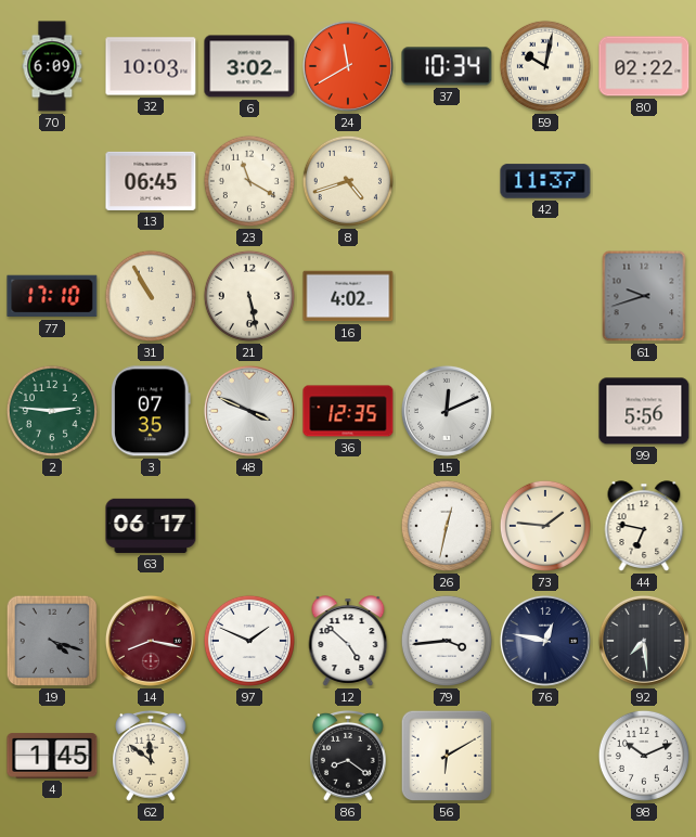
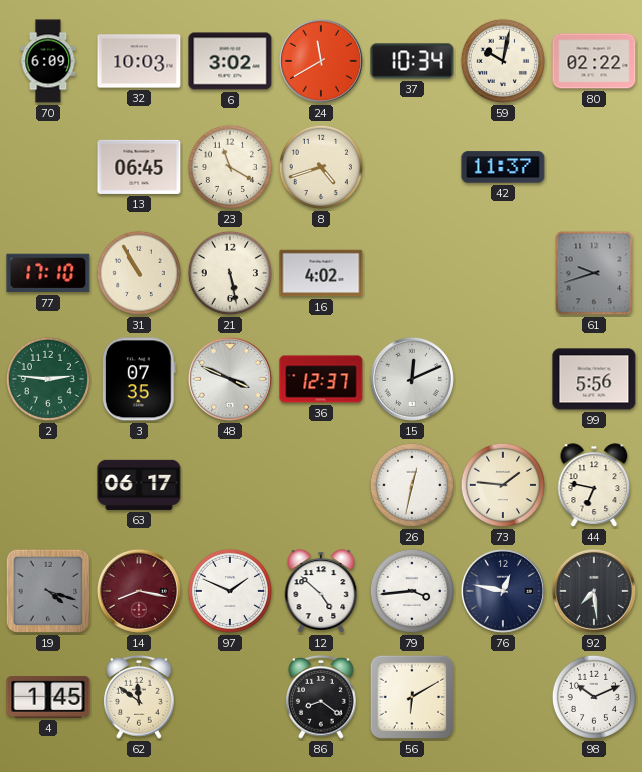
36: 12:35 -> 12:37 (321, 379)
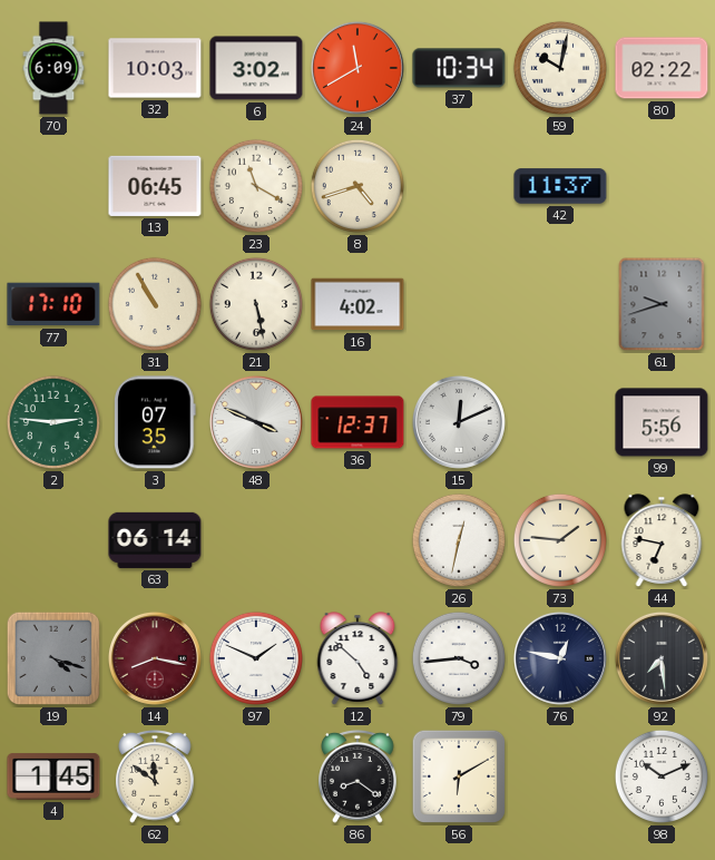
63: 06:17 -> 06:14 (155, 540)
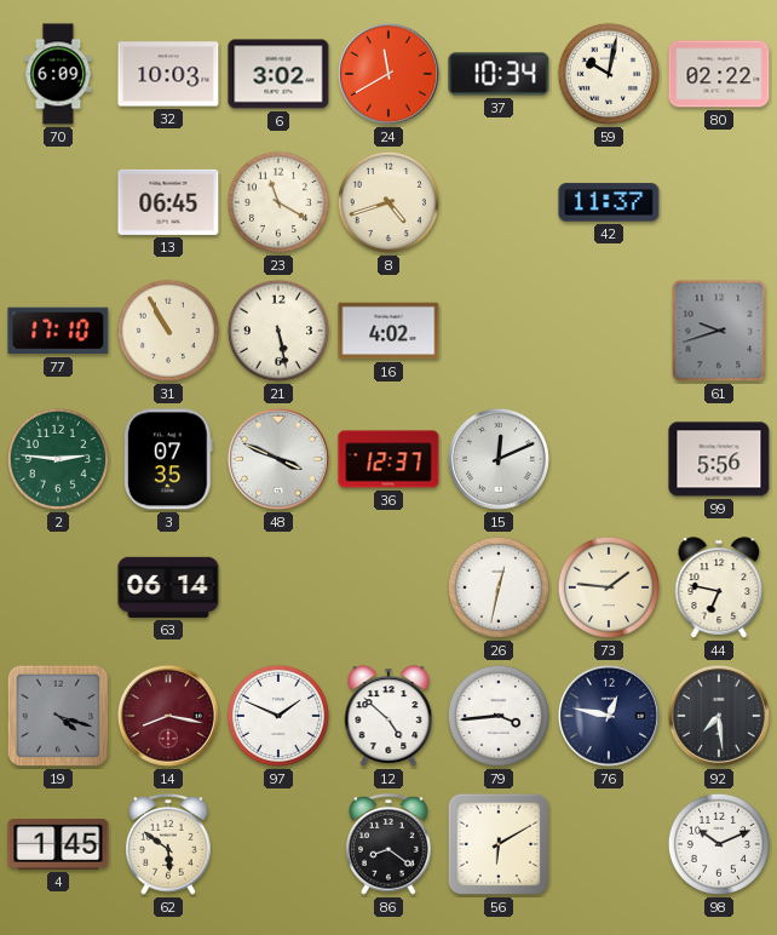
62: 11:51 -> 5:51 (168, 844)
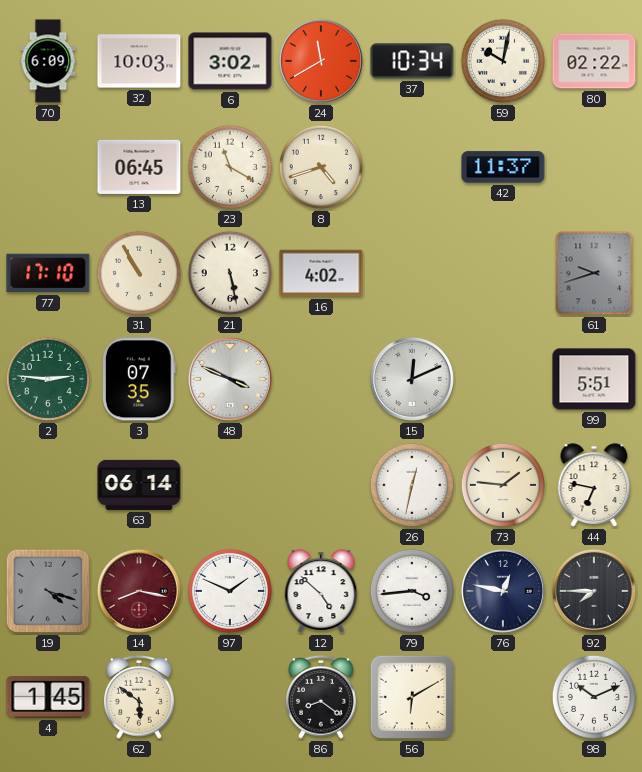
36: 12:37 -> none (388, 459)
99: 5:56 -> 5:51 (594, 379)
92: 7:29 -> 7:45 (594, 591)
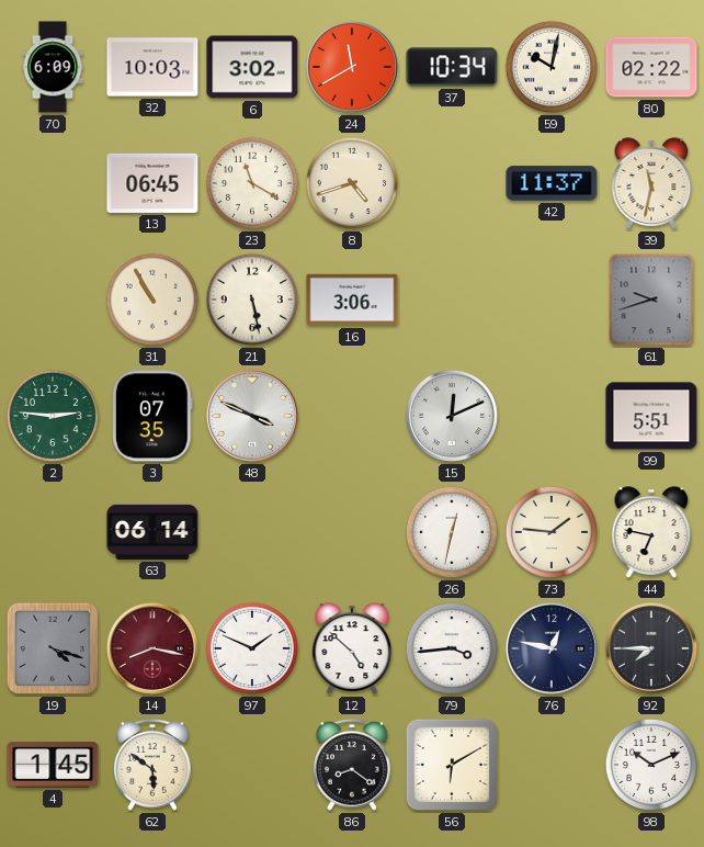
39: none -> 11:32 (651, 183)
77: 17:10 -> none (48, 273)
16: 4:02 -> 3:06 (352, 300)
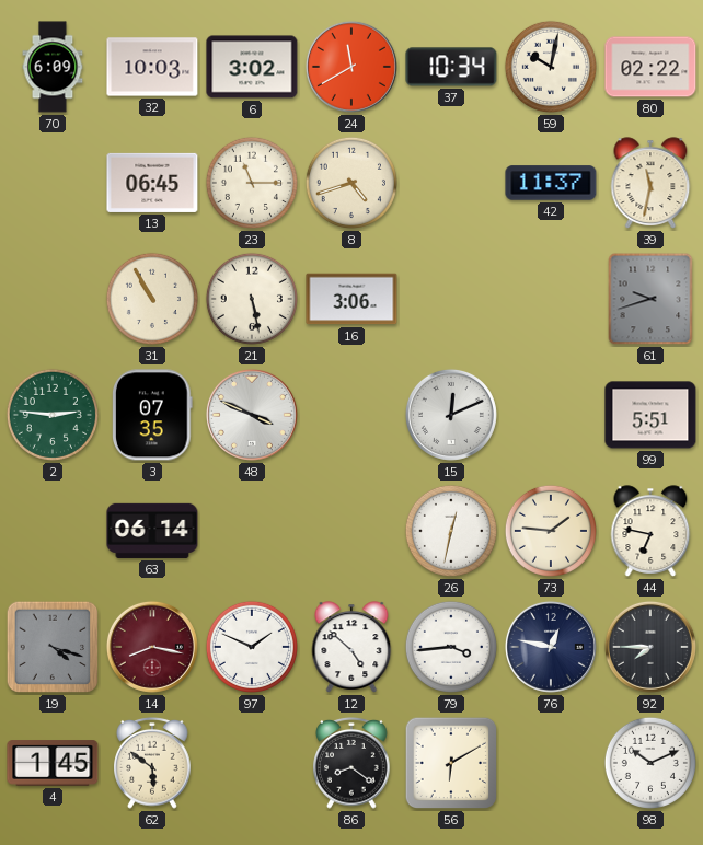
23: 11:20 -> 11:15 (252, 183)
